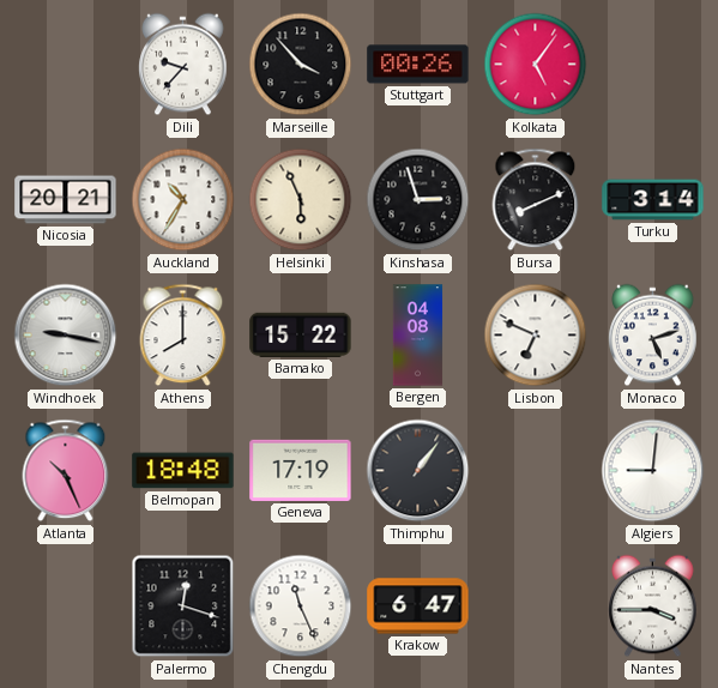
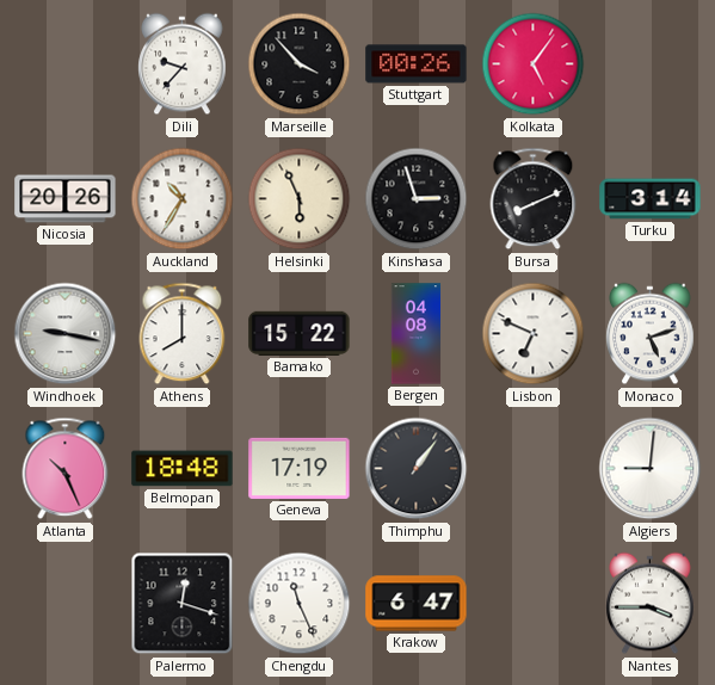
Nicosia: 20:21 -> 20:26 (66, 199)
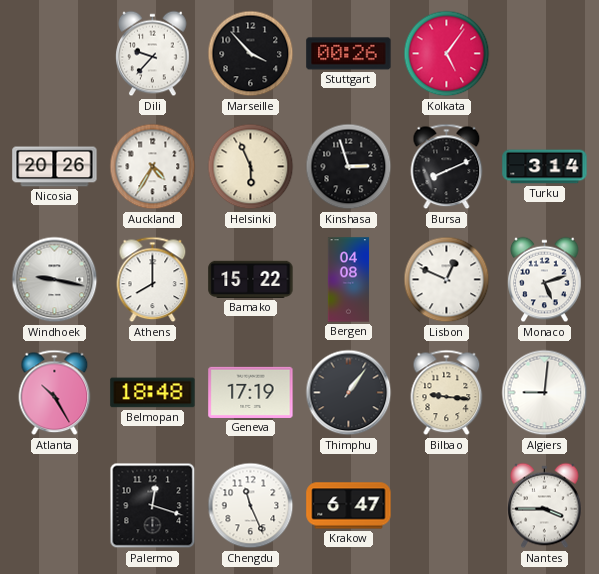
Auckland: 10:35 -> 4:35 (153, 167)
Lisbon: 6:49 -> 12:49 (447, 280)
Atlanta: 10:26 -> 10:25 (55, 393)
Bilbao: none -> 9:16 (447, 393)
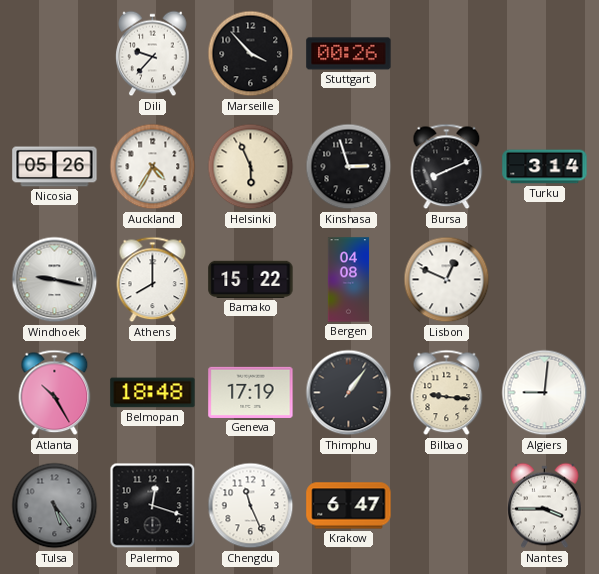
Kolkata: 5:06 -> none (447, 54)
Nicosia: 20:26 -> 05:26 (55, 167)
Monaco: 5:12 -> none (545, 280)
Tulsa: none -> 5:24 (55, 506)
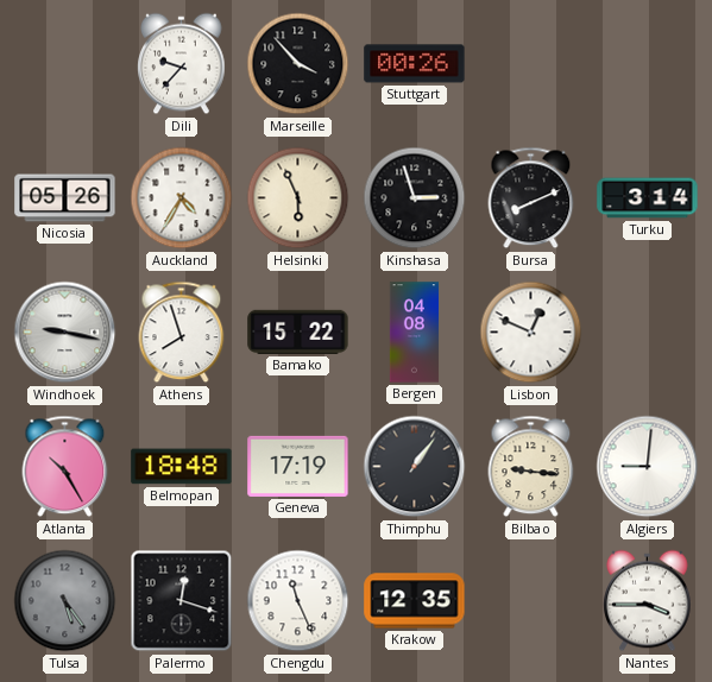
Athens: 8:00 -> 7:57 (182, 333)
Krakow: 6:47 -> 12:35 (415, 601)
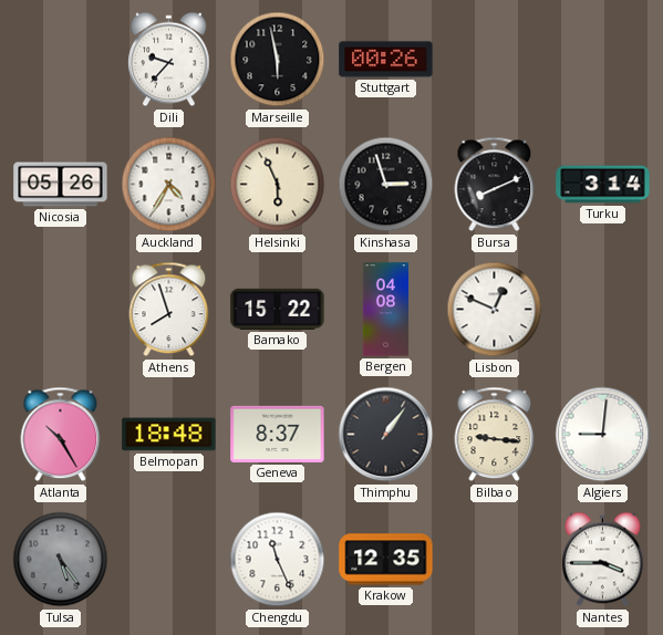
Marseille: 3:53 -> 5:58 (278, 60)
Windhoek: 9:17 -> none (65, 333)
Geneva: 17:19 -> 8:37 (278, 434)
Palermo: 12:18 -> none (182, 601)
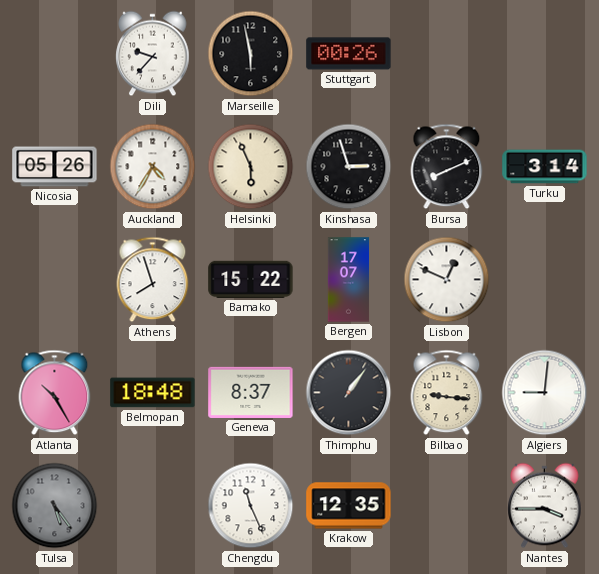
Bergen: 04:08 -> 17:07 (349, 280)
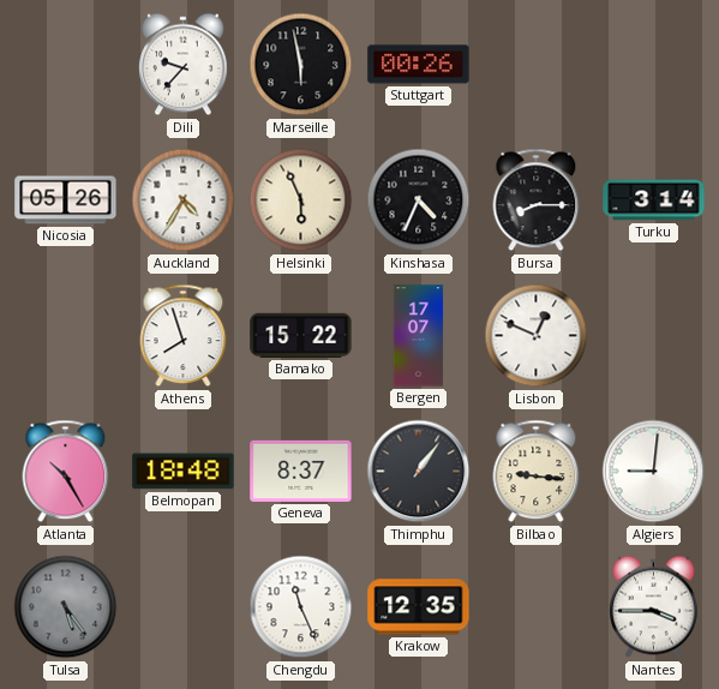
Kinshasa: 2:57 -> 4:34 (419, 200)
Bursa: 8:11 -> 8:15 (537, 200)
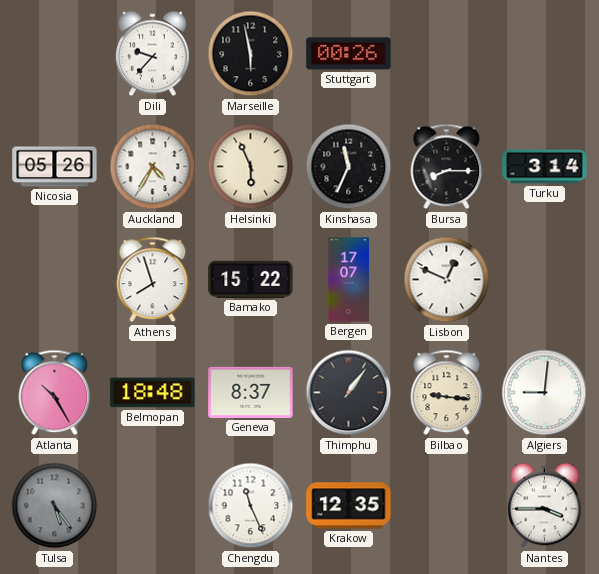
Kinshasa: 4:34 -> 11:34 (349, 167)
